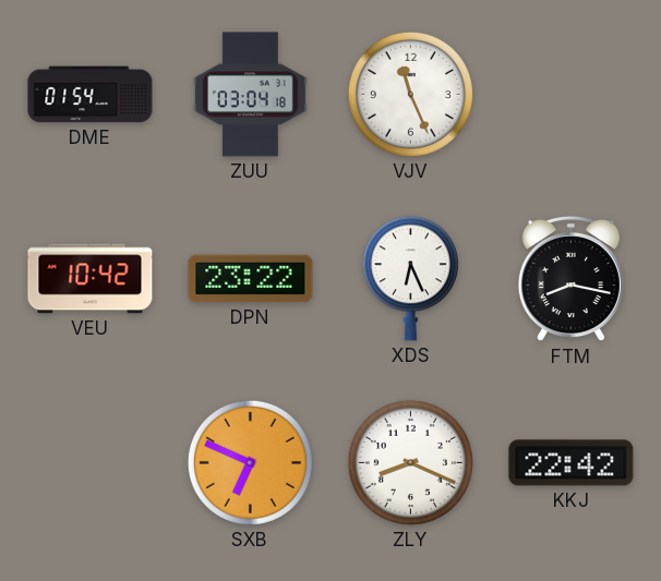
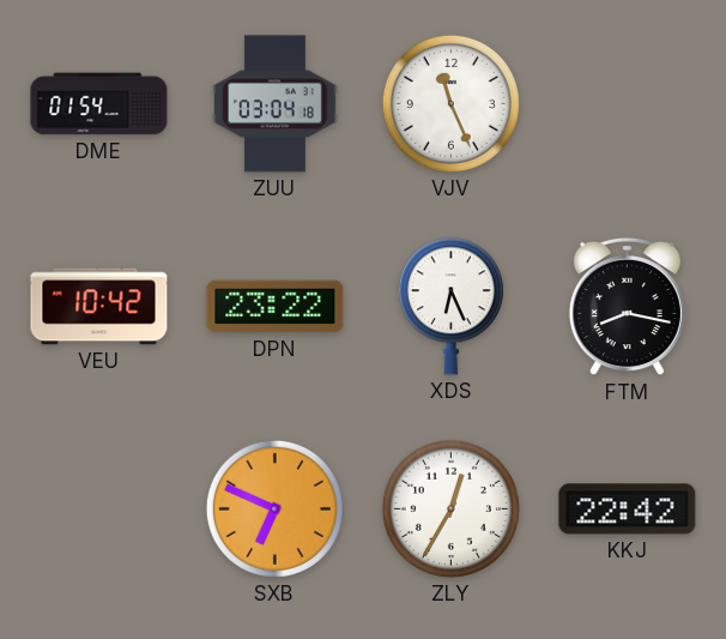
ZLY: 8:19 -> 12:35 (450, 508)
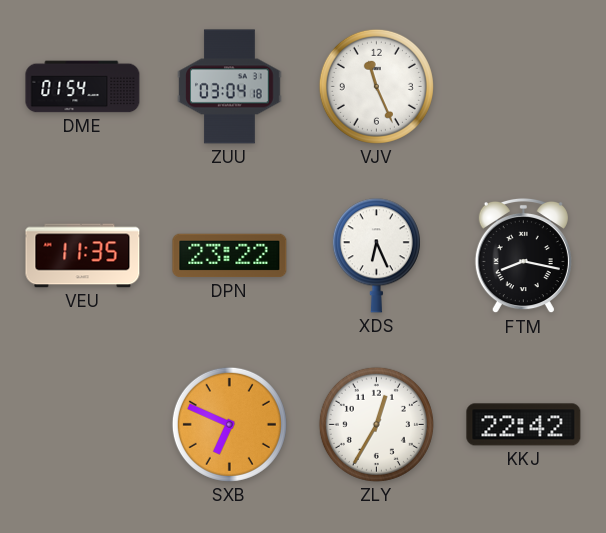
VEU: 10:42 -> 11:35 (83, 256)
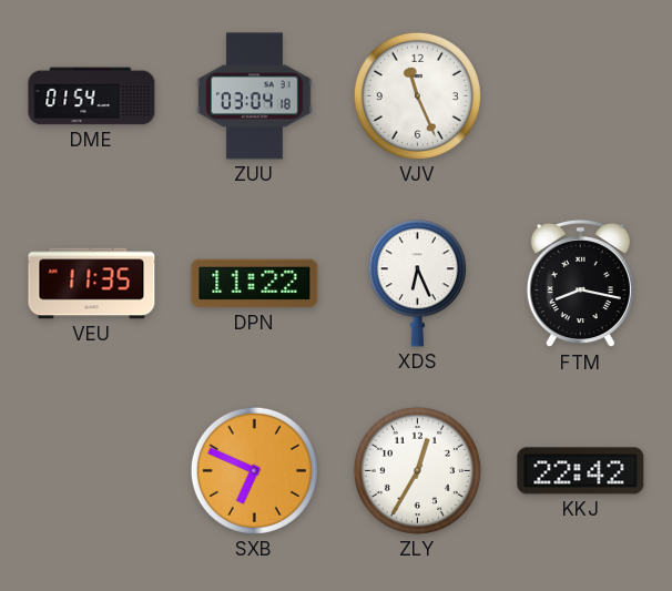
DPN: 23:22 -> 11:22 (255, 284)
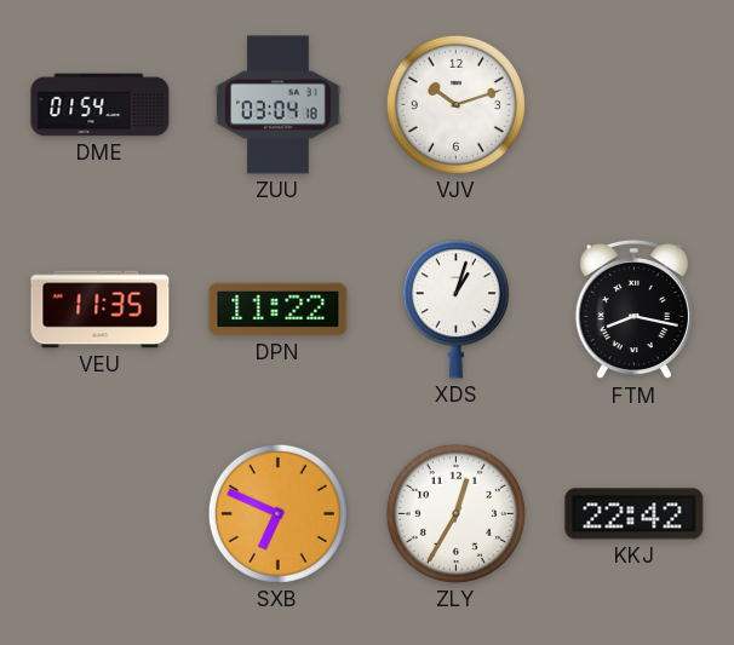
VJV: 11:26 -> 10:12 (455, 104)
XDS: 6:26 -> 1:03 (455, 310)
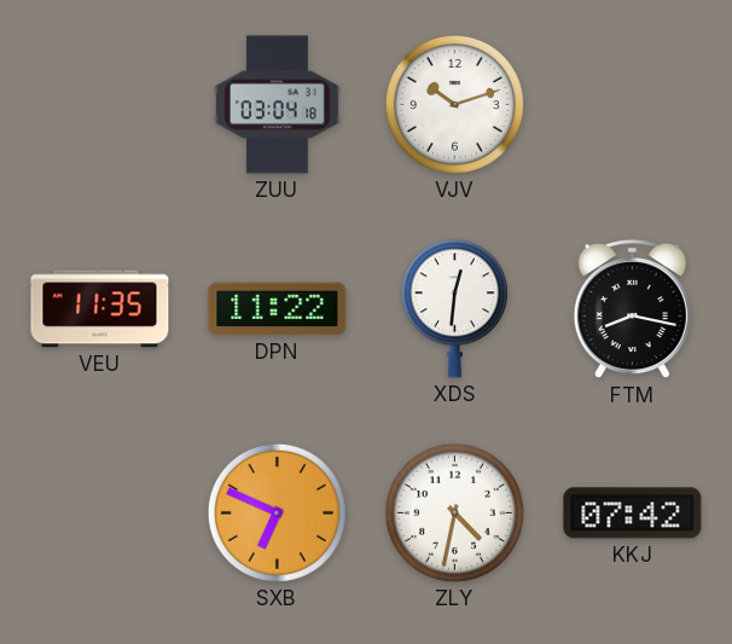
DME: 01:54 -> none (101, 105)
XDS: 1:03 -> 12:31 (454, 309)
ZLY: 12:35 -> 4:32 (454, 512)
KKJ: 22:42 -> 07:42 (633, 514)
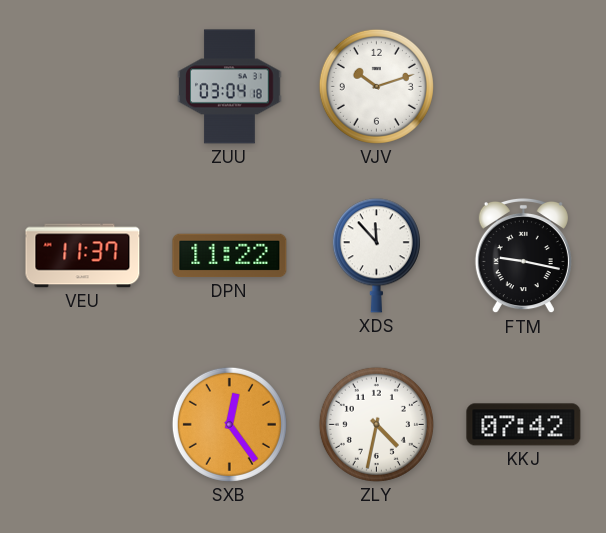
VEU: 11:35 -> 11:37 (83, 256)
XDS: 12:31 -> 11:53 (376, 256)
FTM: 8:17 -> 9:17 (523, 256)
SXB: 6:49 -> 12:24 (229, 424)
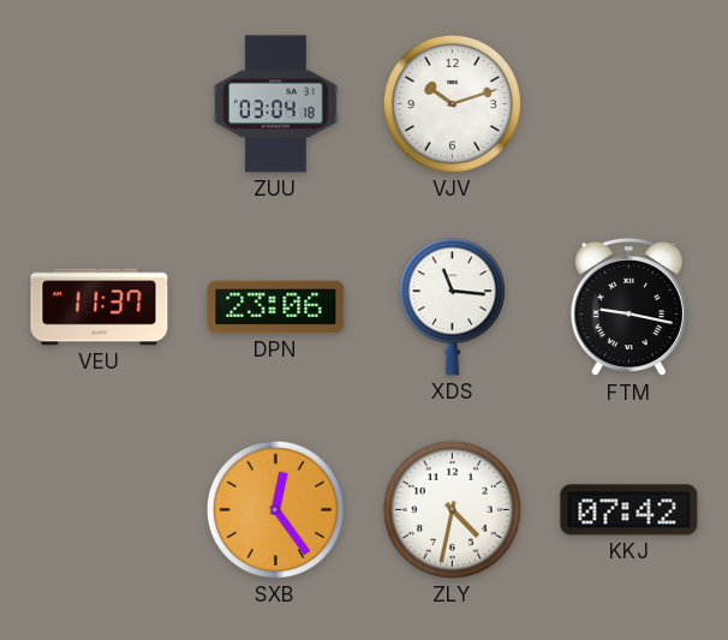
DPN: 11:22 -> 23:06 (276, 307)
XDS: 11:53 -> 11:16 (452, 307)
